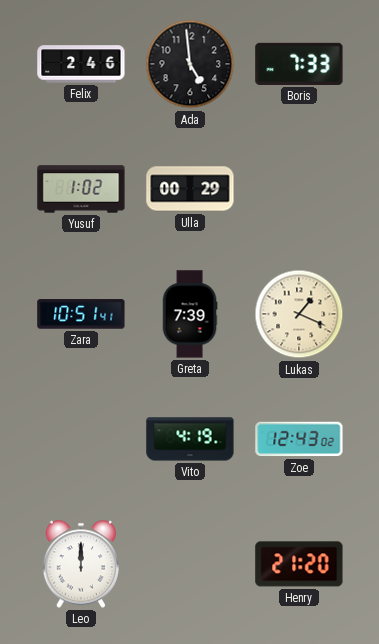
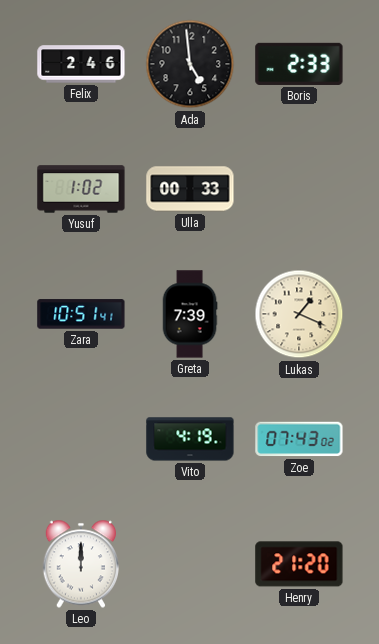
Boris: 7:33 -> 2:33 (299, 64)
Ulla: 00:29 -> 00:33 (190, 189)
Zoe: 12:43 -> 07:43 (299, 439)
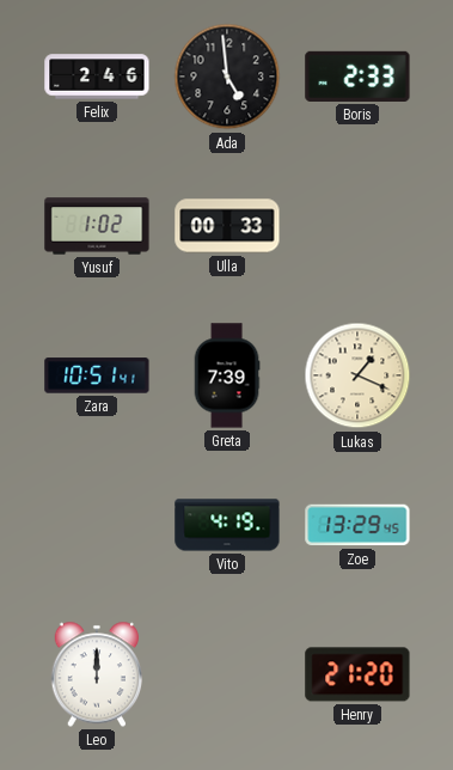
Zoe: 07:43 -> 13:29 (357, 525)
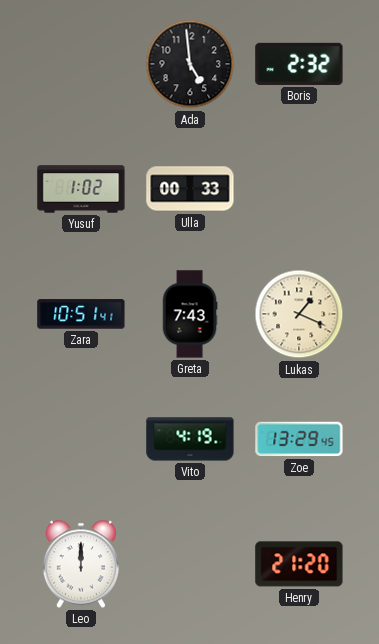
Felix: 2:46 -> none (97, 77)
Boris: 2:33 -> 2:32 (299, 64)
Greta: 7:39 -> 7:43 (190, 314)
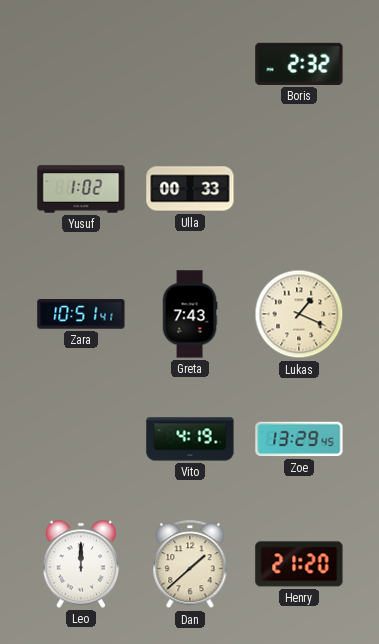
Ada: 4:59 -> none (190, 64)
Dan: none -> 1:38 (190, 565)
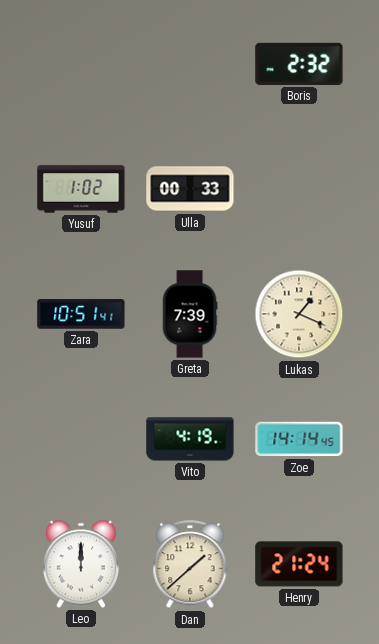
Greta: 7:43 -> 7:39 (190, 314)
Zoe: 13:29 -> 14:14 (299, 439)
Henry: 21:20 -> 21:24 (299, 564)
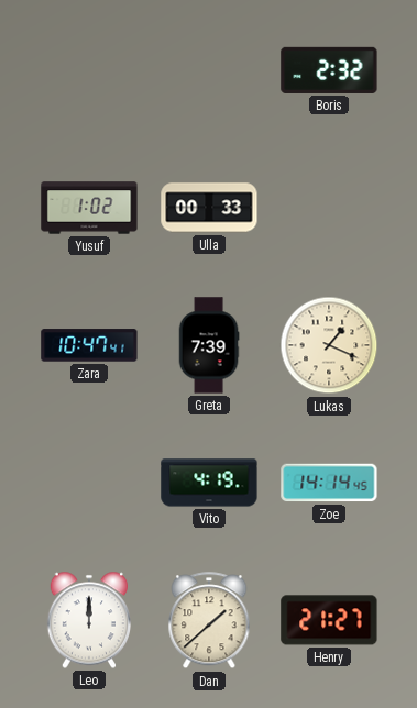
Zara: 10:51 -> 10:47 (89, 345)
Henry: 21:24 -> 21:27 (329, 620)
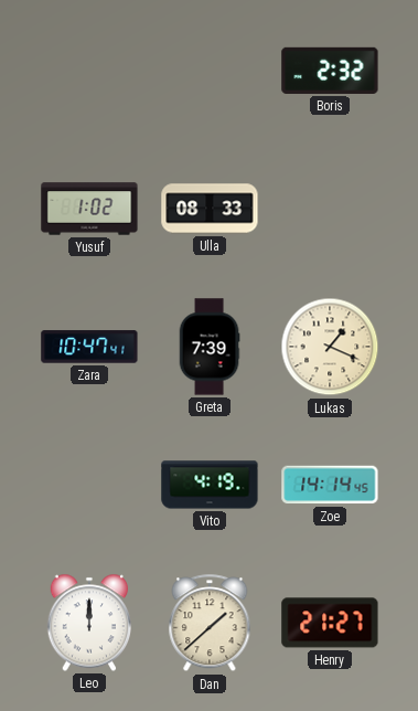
Ulla: 00:33 -> 08:33 (210, 209)
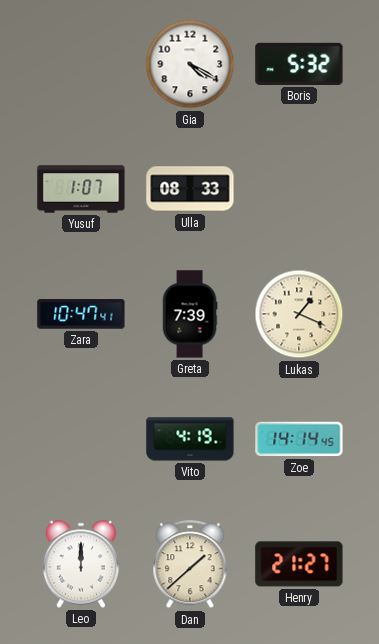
Gia: none -> 4:20 (190, 64)
Boris: 2:32 -> 5:32 (299, 64)
Yusuf: 1:02 -> 1:07 (81, 189)
